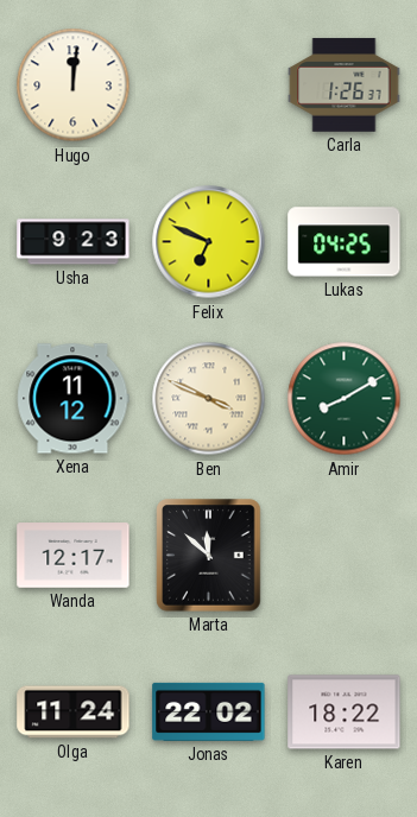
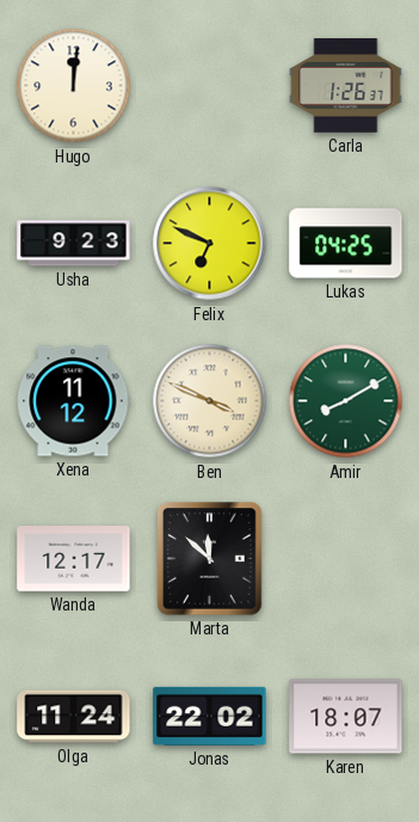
Karen: 18:22 -> 18:07 (346, 717)
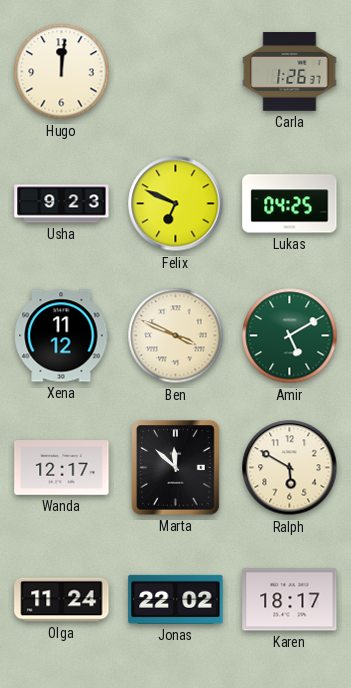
Amir: 8:10 -> 5:10 (290, 336)
Ralph: none -> 5:50 (290, 468)
Karen: 18:07 -> 18:17 (290, 600)
